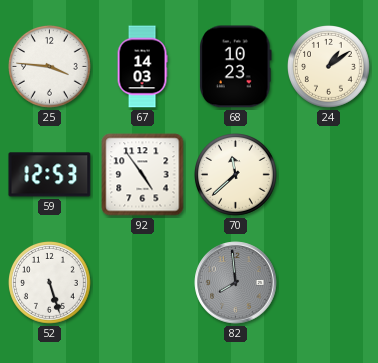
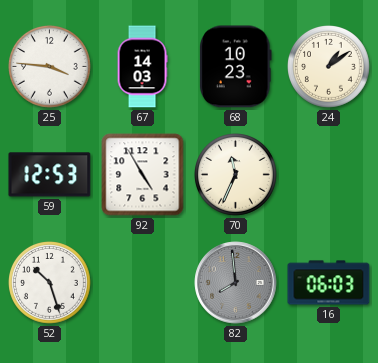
92: 4:54 -> 4:55 (143, 175)
70: 11:38 -> 11:34 (236, 175)
52: 5:27 -> 10:27 (50, 283)
16: none -> 06:03 (329, 283)
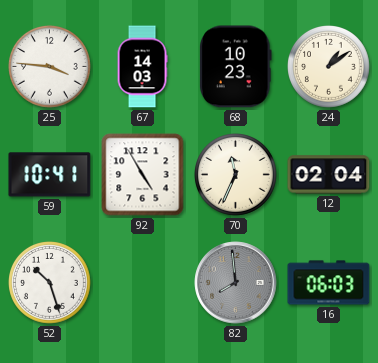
59: 12:53 -> 10:41 (50, 175)
12: none -> 02:04 (329, 175)
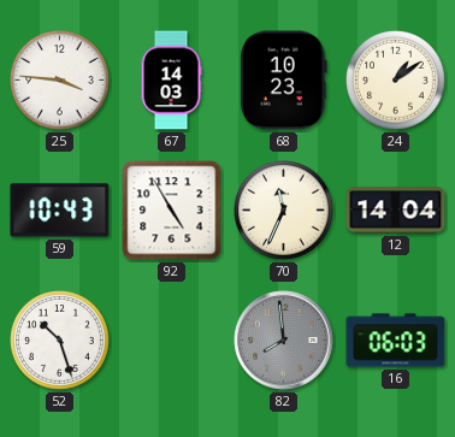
59: 10:41 -> 10:43 (60, 211)
12: 02:04 -> 14:04 (396, 211)
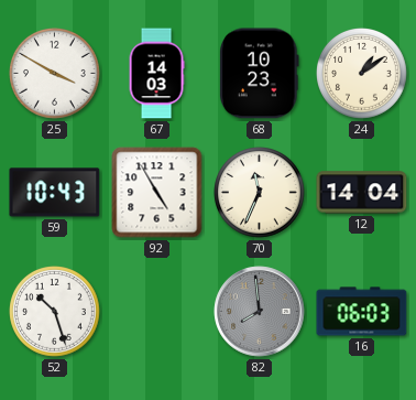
25: 3:46 -> 3:50 (55, 74)
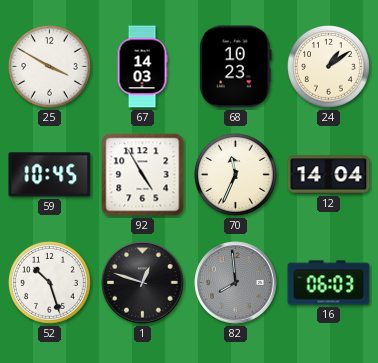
59: 10:43 -> 10:45 (50, 175)
1: none -> 12:48 (143, 283)
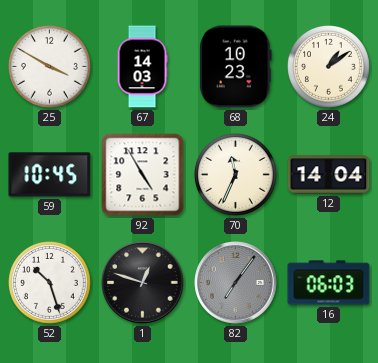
82: 7:59 -> 7:06 (236, 283)
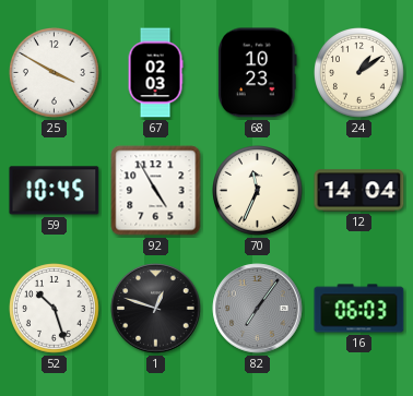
67: 14:03 -> 02:03 (155, 73)
